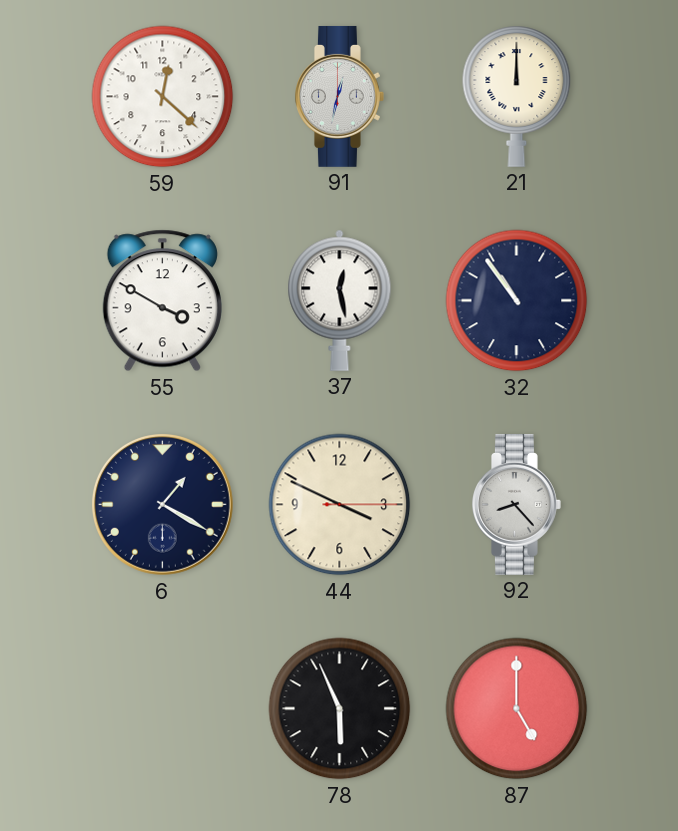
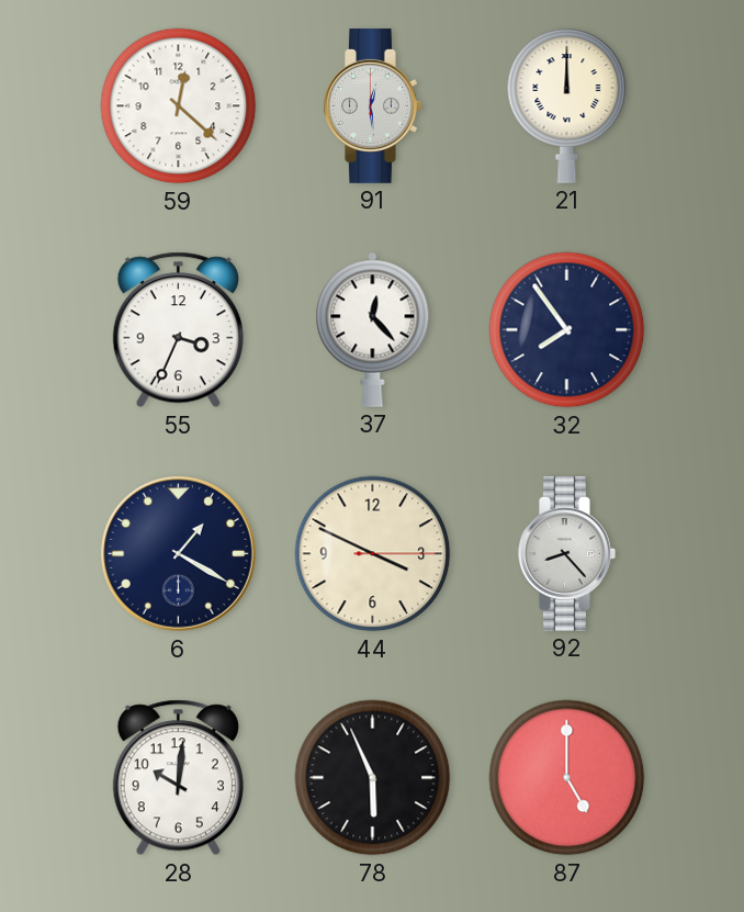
91: 12:32 -> 12:29 (373, 105)
55: 3:50 -> 3:34 (178, 330)
37: 12:28 -> 12:23 (373, 329)
32: 10:54 -> 7:54 (567, 330)
28: none -> 10:01 (178, 778)
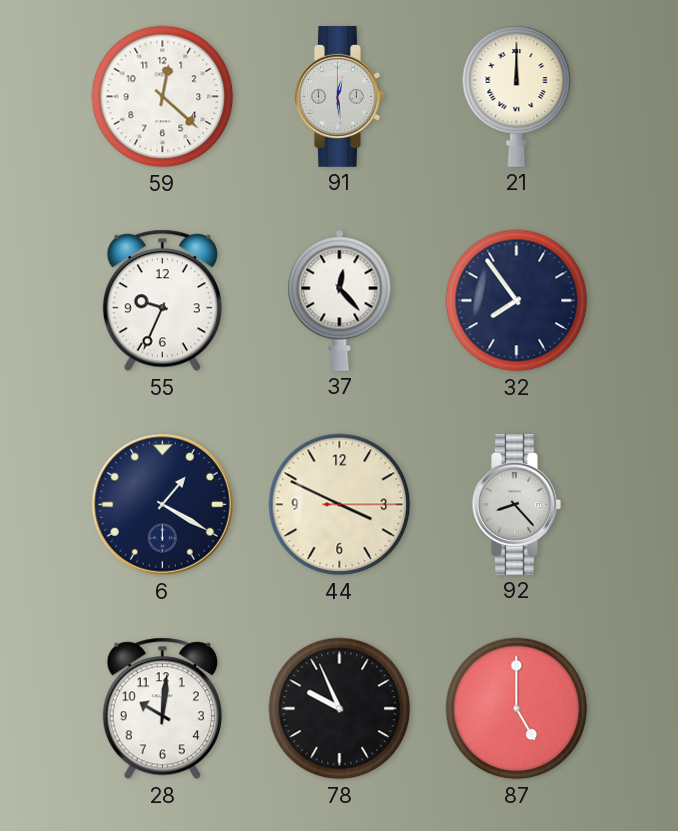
55: 3:34 -> 9:34 (162, 301)
78: 5:56 -> 9:56 (340, 709)
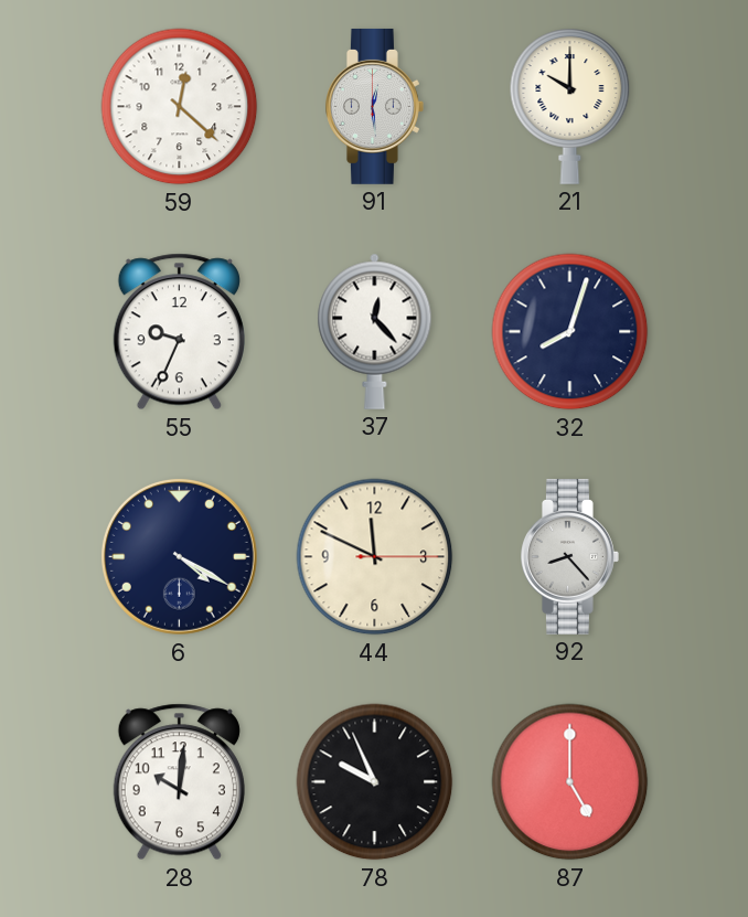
21: 12:00 -> 10:00 (570, 106)
32: 7:54 -> 8:03 (570, 332)
6: 1:20 -> 4:20 (179, 556)
44: 3:49 -> 11:49 (375, 557)
